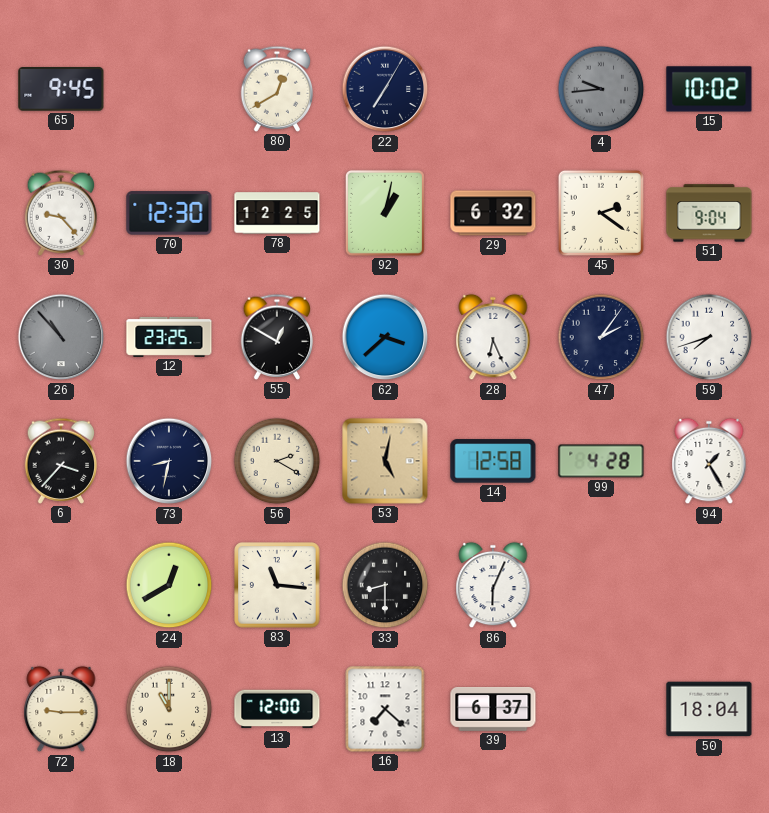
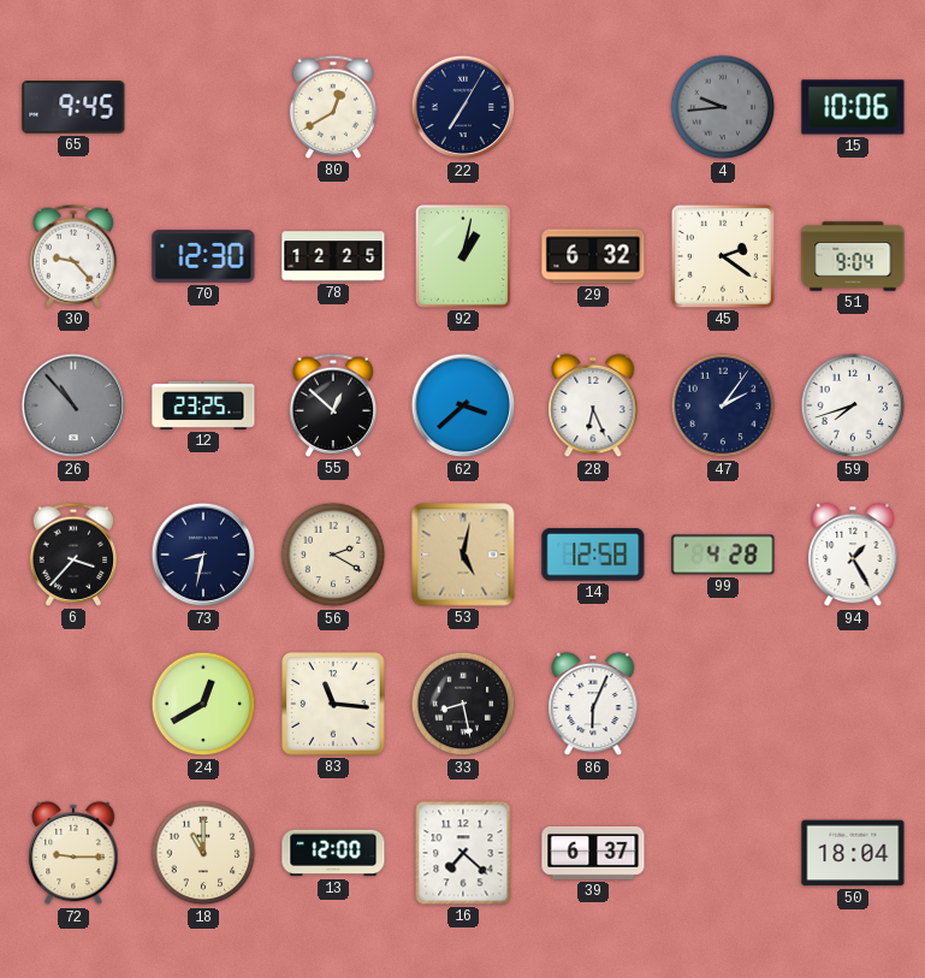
15: 10:02 -> 10:06 (853, 107)
55: 12:50 -> 12:52 (333, 405)
33: 8:30 -> 8:28 (463, 704)
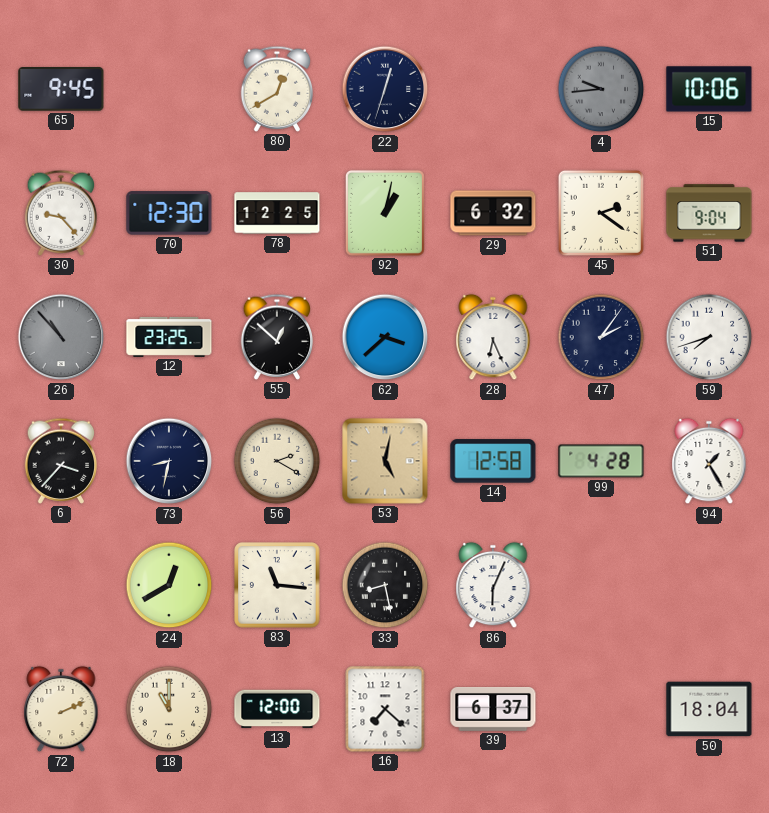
22: 7:05 -> 12:33 (385, 89)
72: 9:15 -> 2:11 (61, 709)
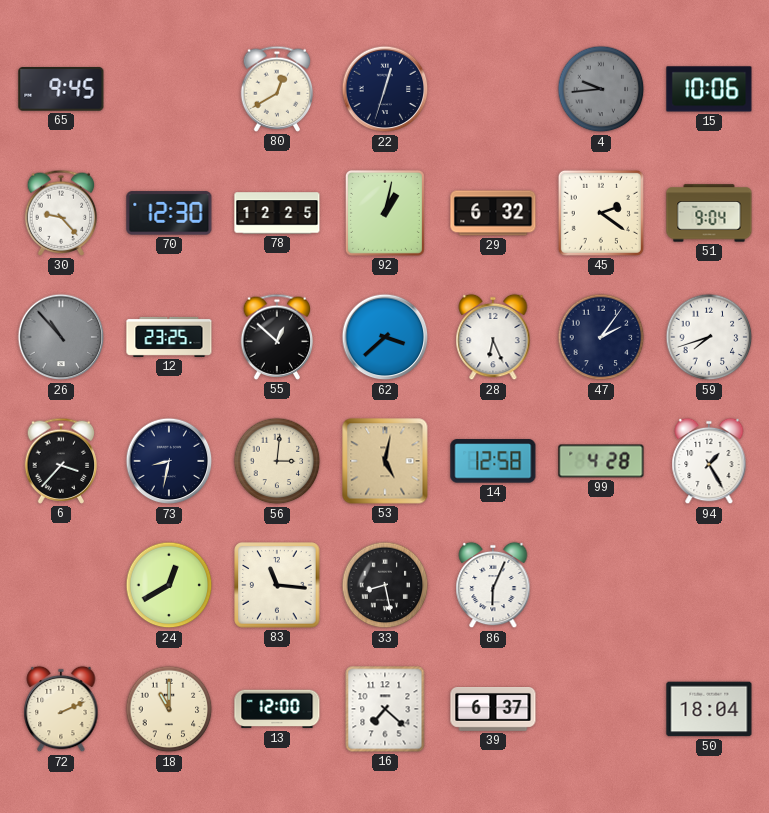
56: 2:20 -> 3:01 (277, 461)
